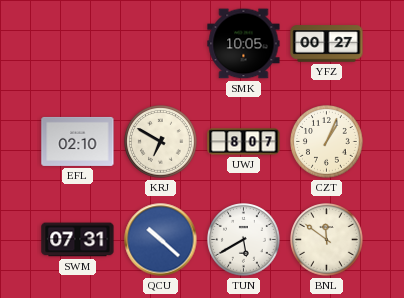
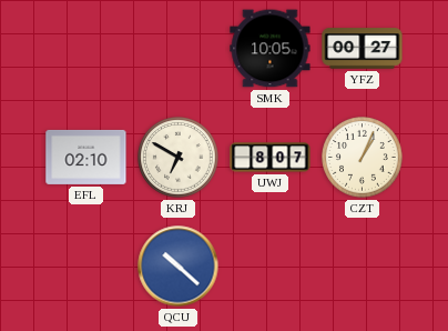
SWM: 07:31 -> none (78, 240)
TUN: 5:40 -> none (244, 240)
BNL: 11:51 -> none (327, 240)
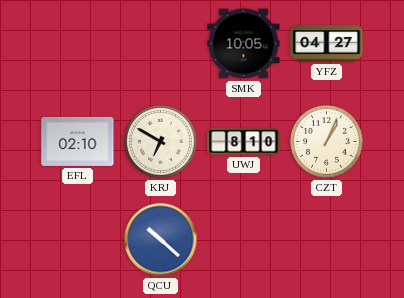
YFZ: 00:27 -> 04:27 (327, 44)
UWJ: 8:07 -> 8:10 (244, 142)
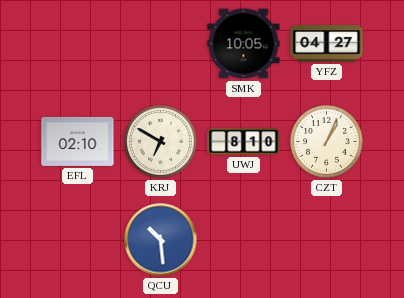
QCU: 10:22 -> 10:29 (161, 240)
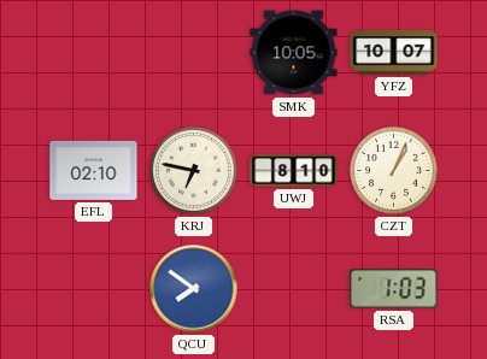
YFZ: 04:27 -> 10:07 (394, 53)
KRJ: 6:50 -> 6:47 (194, 171)
QCU: 10:29 -> 7:51 (194, 289)
RSA: none -> 1:03 (394, 289)
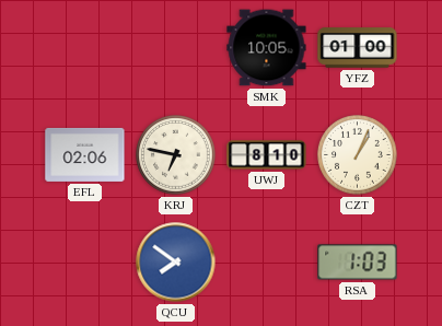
YFZ: 10:07 -> 01:00 (358, 48)
EFL: 02:10 -> 02:06 (85, 154)
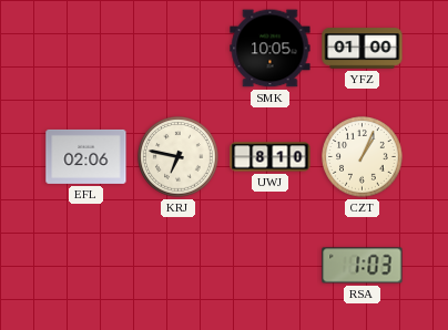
QCU: 7:51 -> none (176, 263)
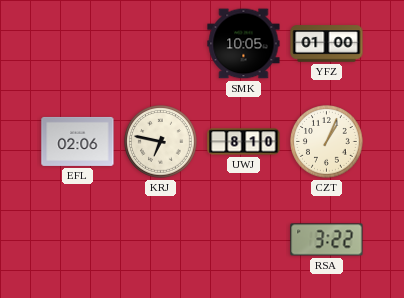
RSA: 1:03 -> 3:22 (327, 240)
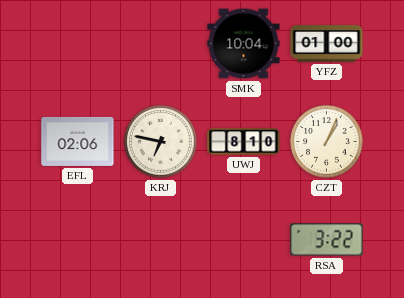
SMK: 10:05 -> 10:04 (244, 44)
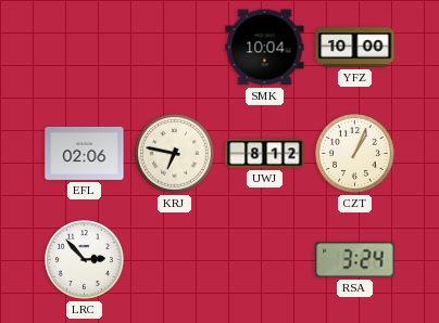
YFZ: 01:00 -> 10:00 (355, 48)
UWJ: 8:10 -> 8:12 (265, 154)
LRC: none -> 2:53 (85, 260)
RSA: 3:22 -> 3:24 (355, 260)
